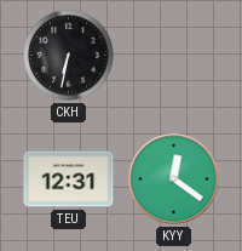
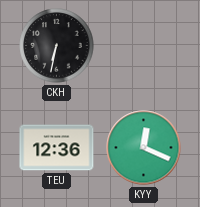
TEU: 12:31 -> 12:36 (57, 148)
KYY: 12:21 -> 12:19 (144, 148)
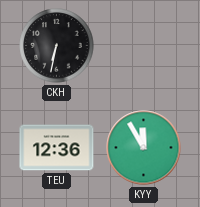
KYY: 12:19 -> 11:55 (144, 148)
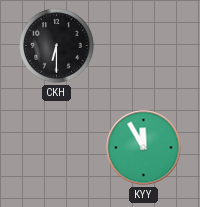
CKH: 6:32 -> 6:30 (57, 46)
TEU: 12:36 -> none (57, 148)
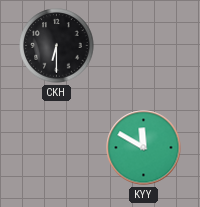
KYY: 11:55 -> 11:50 (144, 148)
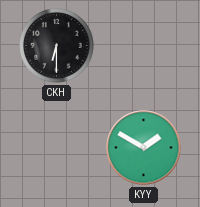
KYY: 11:50 -> 1:50 (144, 148)
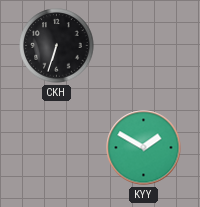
CKH: 6:30 -> 6:33 (57, 46)
